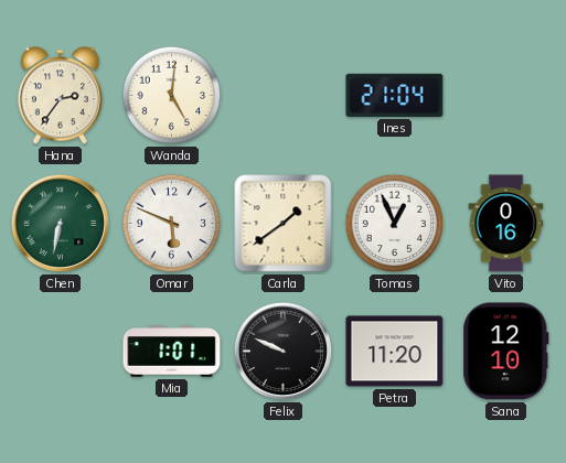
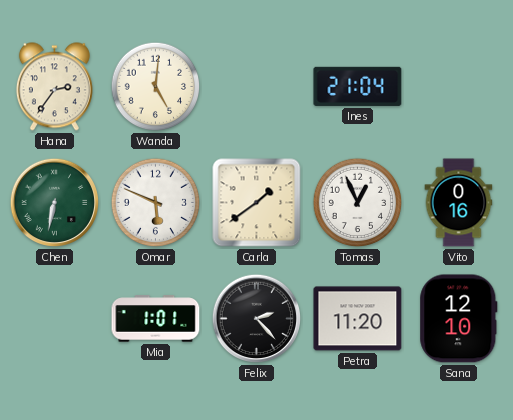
Felix: 9:49 -> 2:23 (257, 319)
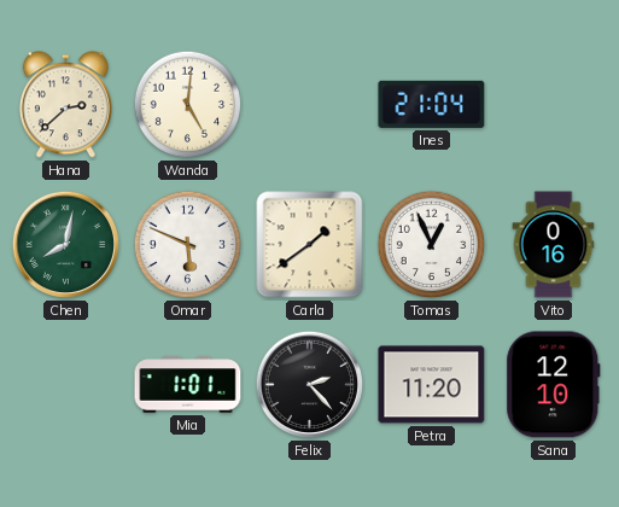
Hana: 2:36 -> 2:38 (65, 105)
Chen: 6:32 -> 8:02 (66, 245)
